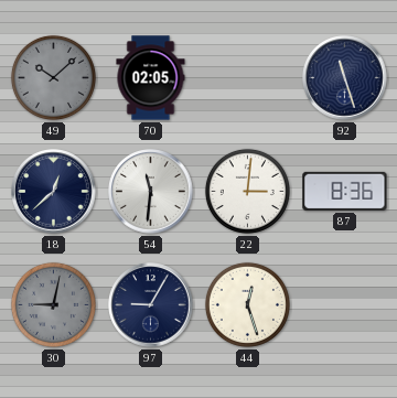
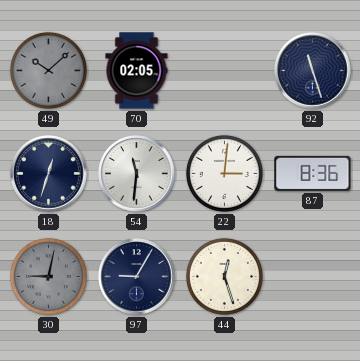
18: 12:38 -> 12:33 (49, 174)
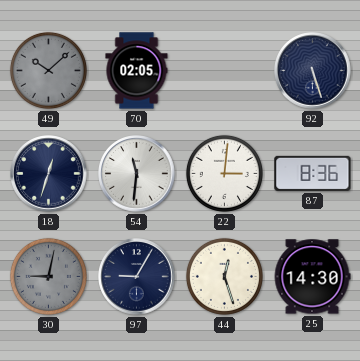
92: 11:27 -> 5:27 (313, 71)
25: none -> 14:30 (312, 277)
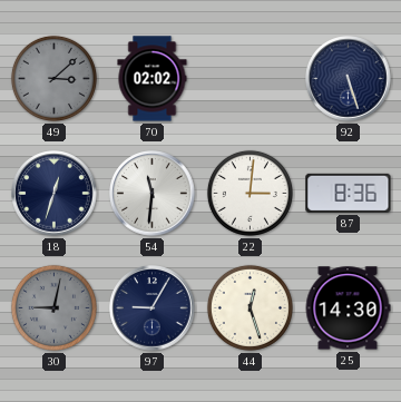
49: 10:08 -> 3:08 (53, 78)
70: 02:05 -> 02:02 (153, 79)
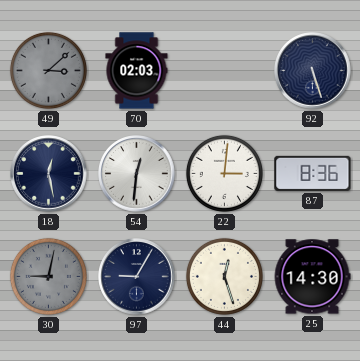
70: 02:02 -> 02:03 (137, 71)
18: 12:33 -> 12:28 (49, 174)
54: 11:31 -> 12:31 (137, 174)
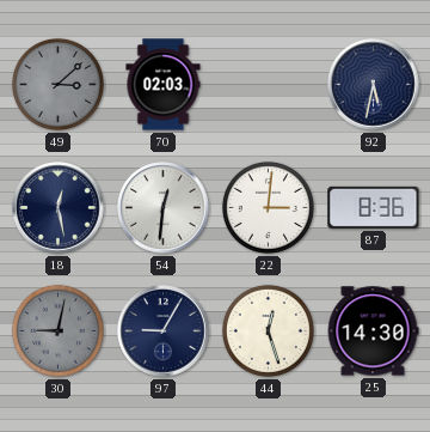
92: 5:27 -> 5:32 (374, 85)
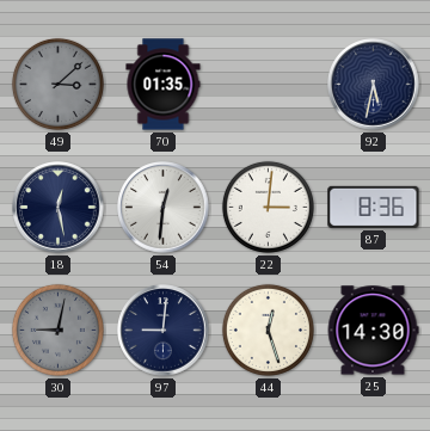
70: 02:03 -> 01:35 (164, 85)
97: 9:05 -> 9:01 (164, 331)
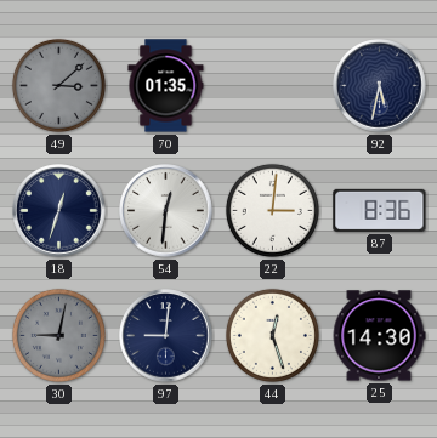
18: 12:28 -> 12:33 (59, 211)
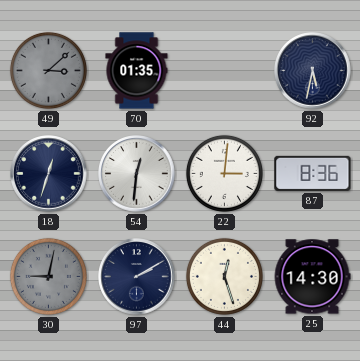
97: 9:01 -> 2:10 (137, 277)
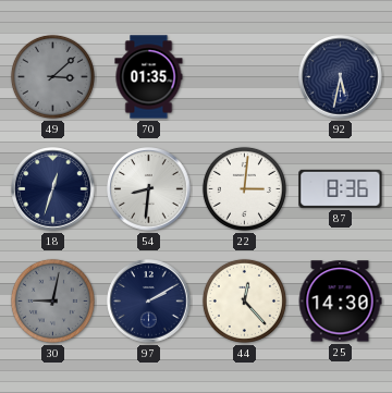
54: 12:31 -> 8:31 (149, 189)
44: 12:27 -> 12:23 (244, 300)
